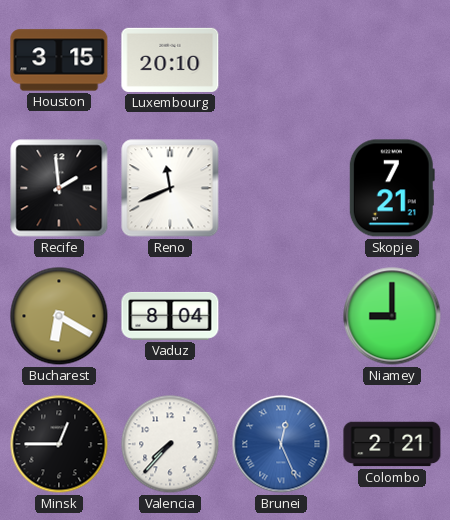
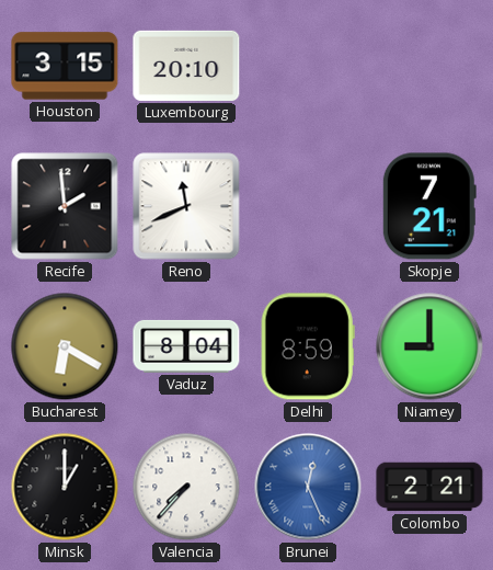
Delhi: none -> 8:59 (308, 346)
Minsk: 12:45 -> 1:00 (65, 487)
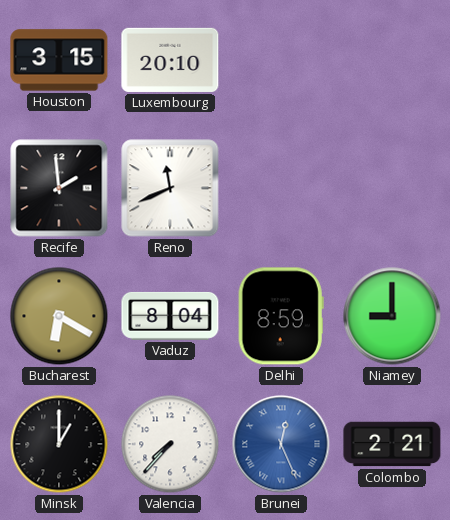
Skopje: 7:21 -> none (429, 206)
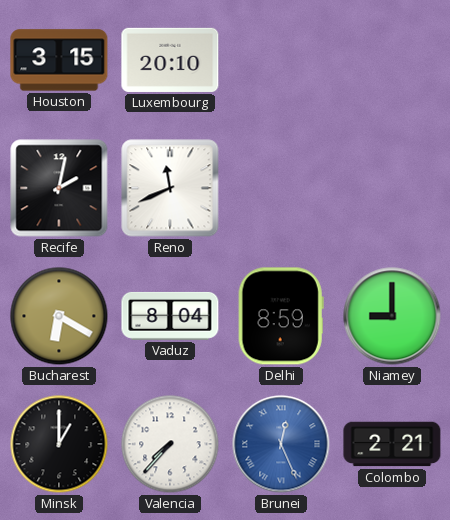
Recife: 1:59 -> 2:02 (59, 188)
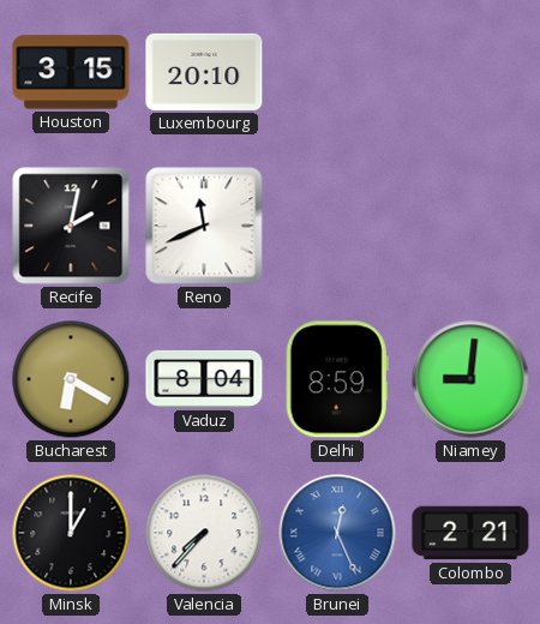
Niamey: 9:00 -> 9:01 (470, 379)
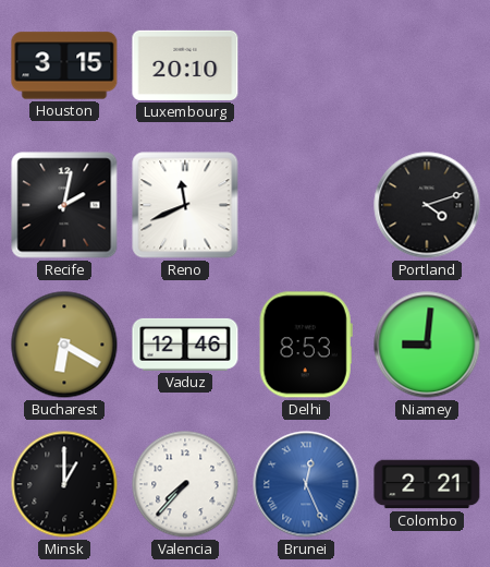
Portland: none -> 4:12 (427, 205)
Vaduz: 8:04 -> 12:46 (185, 345)
Delhi: 8:59 -> 8:53 (306, 345)
